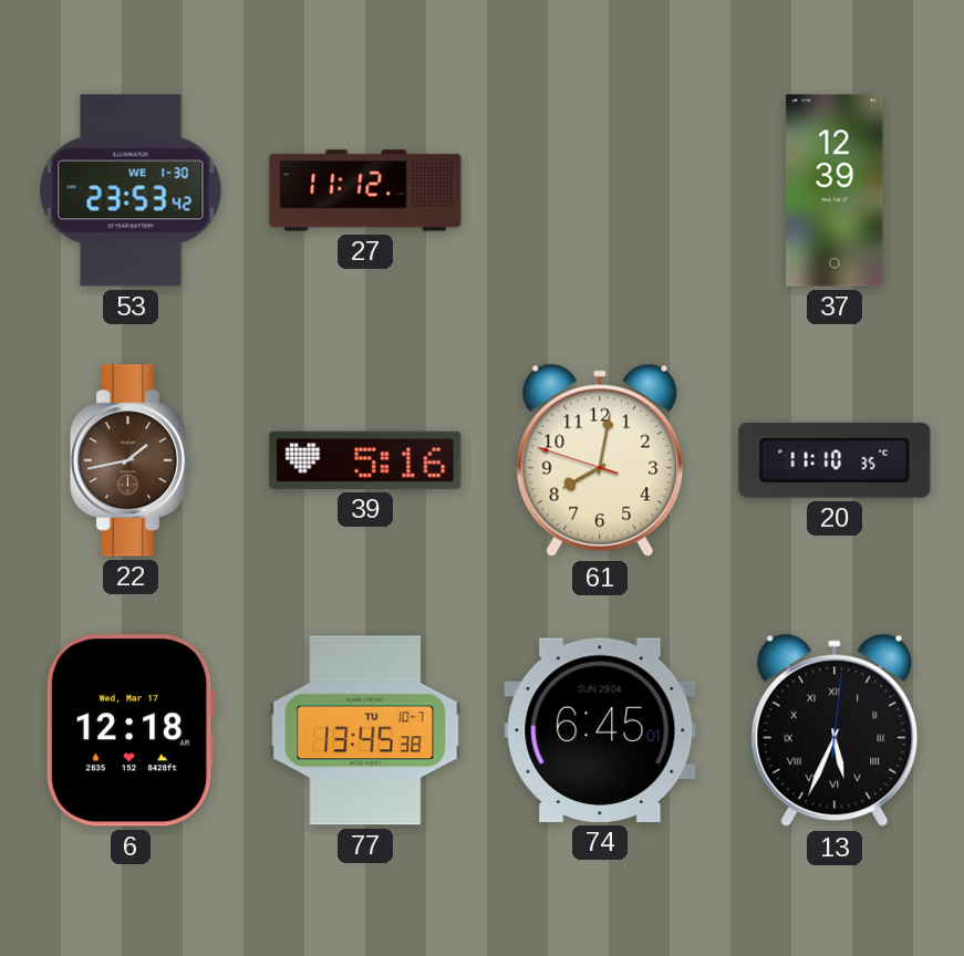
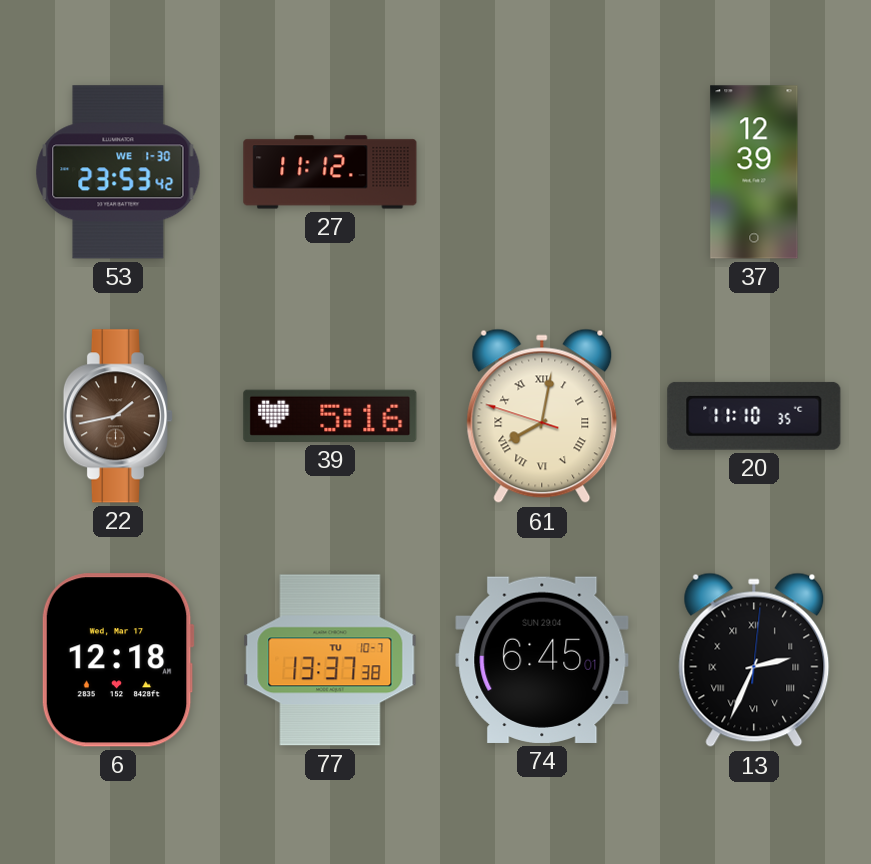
61 numerals: Arabic -> Roman (542, 416)
77: 13:45 -> 13:37 (330, 660)
13: 5:34 -> 2:34 (754, 660)
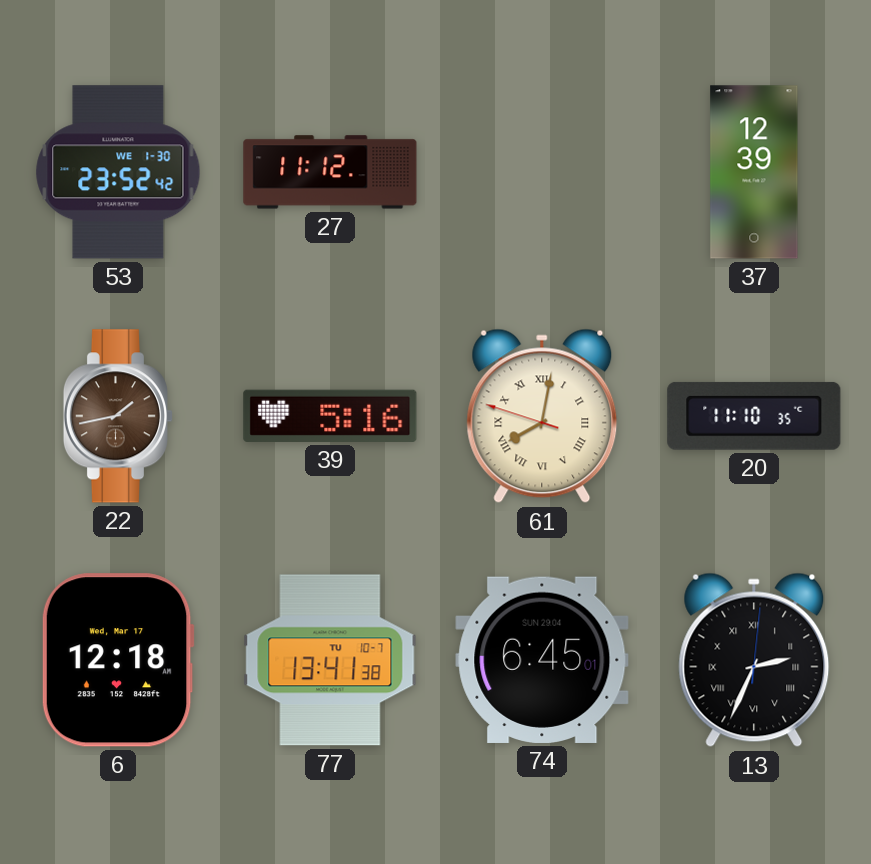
53: 23:53 -> 23:52 (118, 172)
77: 13:37 -> 13:41 (330, 660)
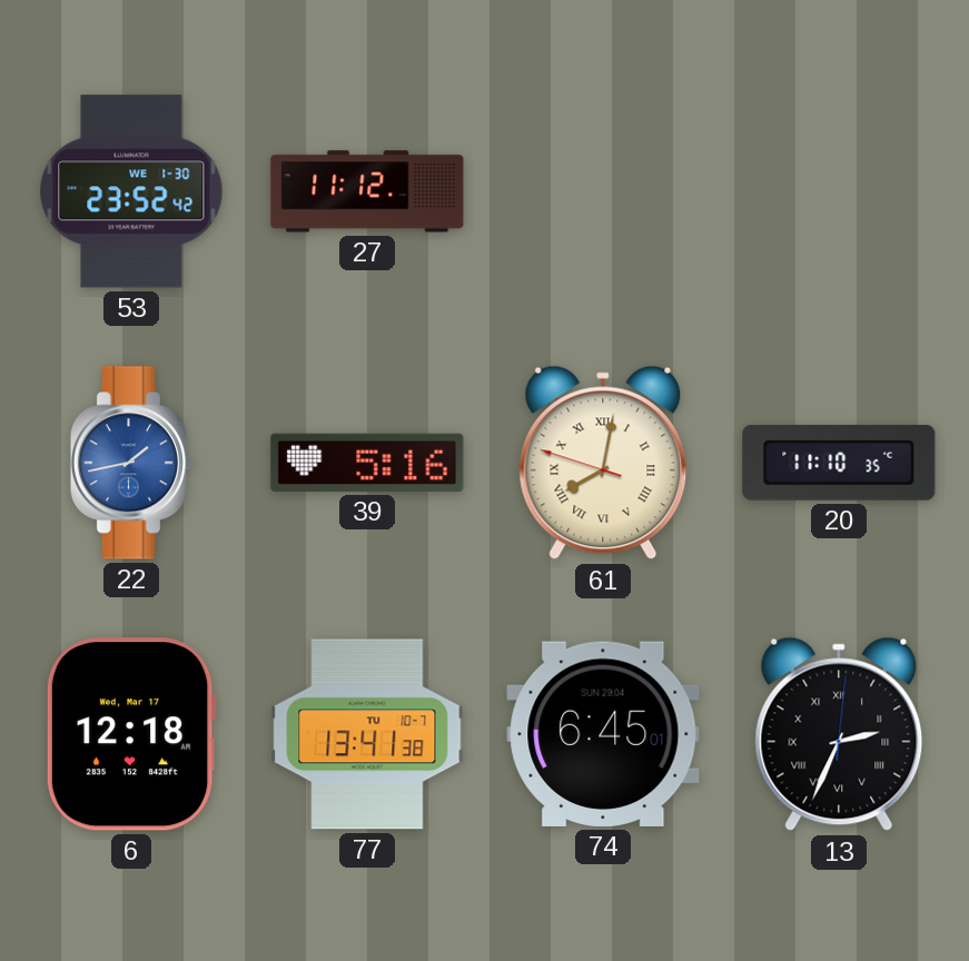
37: 12:39 -> none (754, 172)
22 dial: brown -> blue (131, 463)
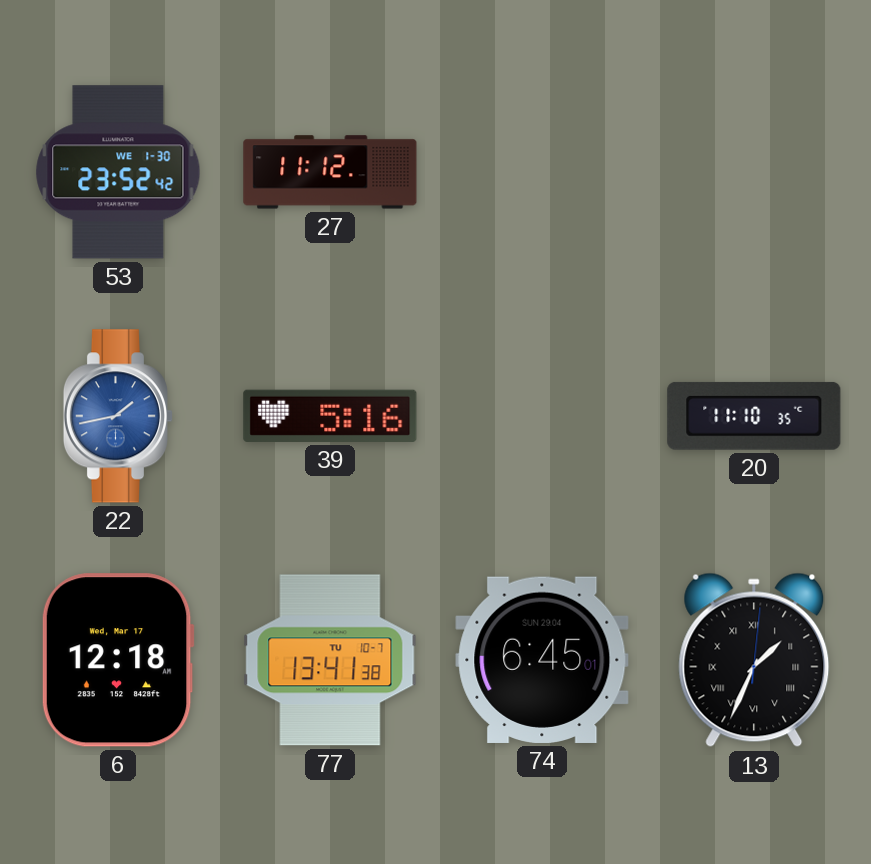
61: 8:01 -> none (603, 463)
13: 2:34 -> 1:34 (754, 660)
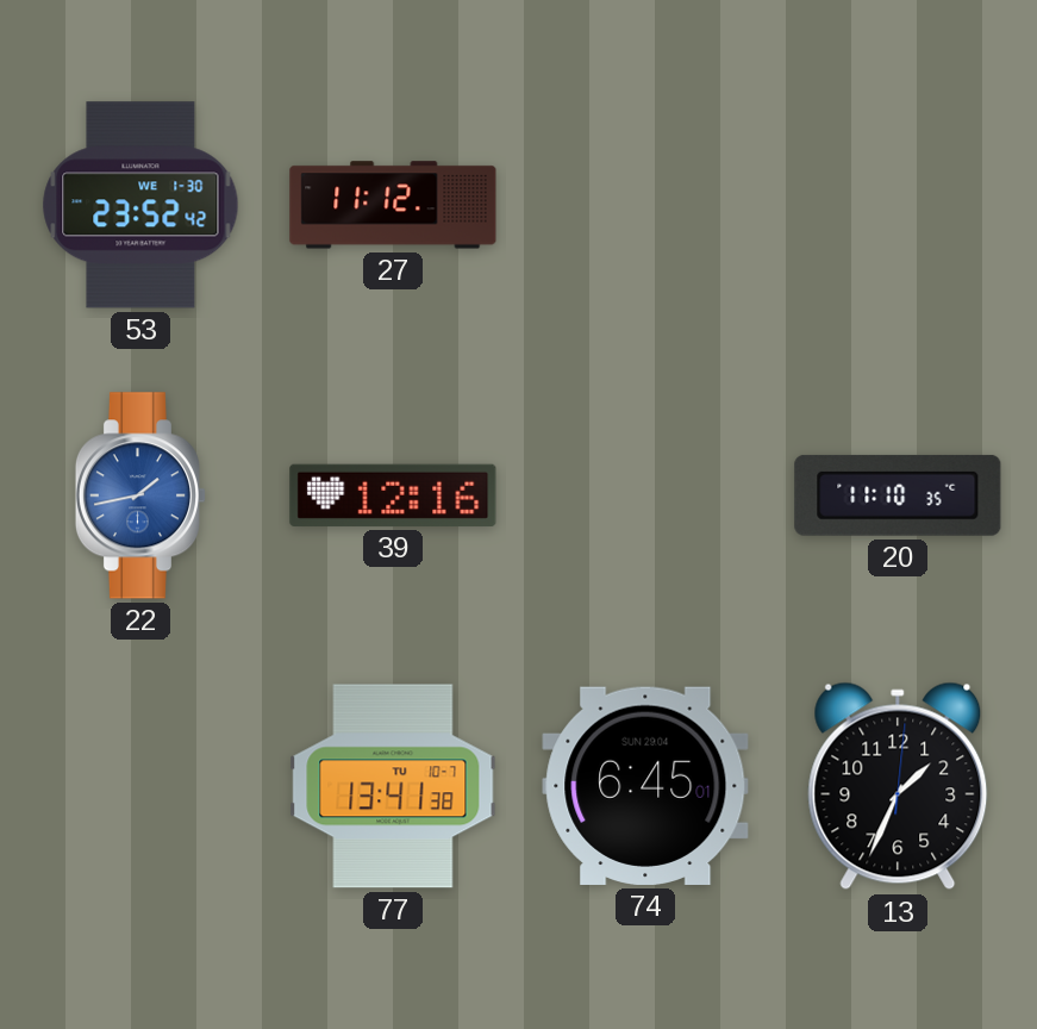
39: 5:16 -> 12:16 (393, 495)
6: 12:18 -> none (118, 660)
13 numerals: Roman -> Arabic (898, 786)
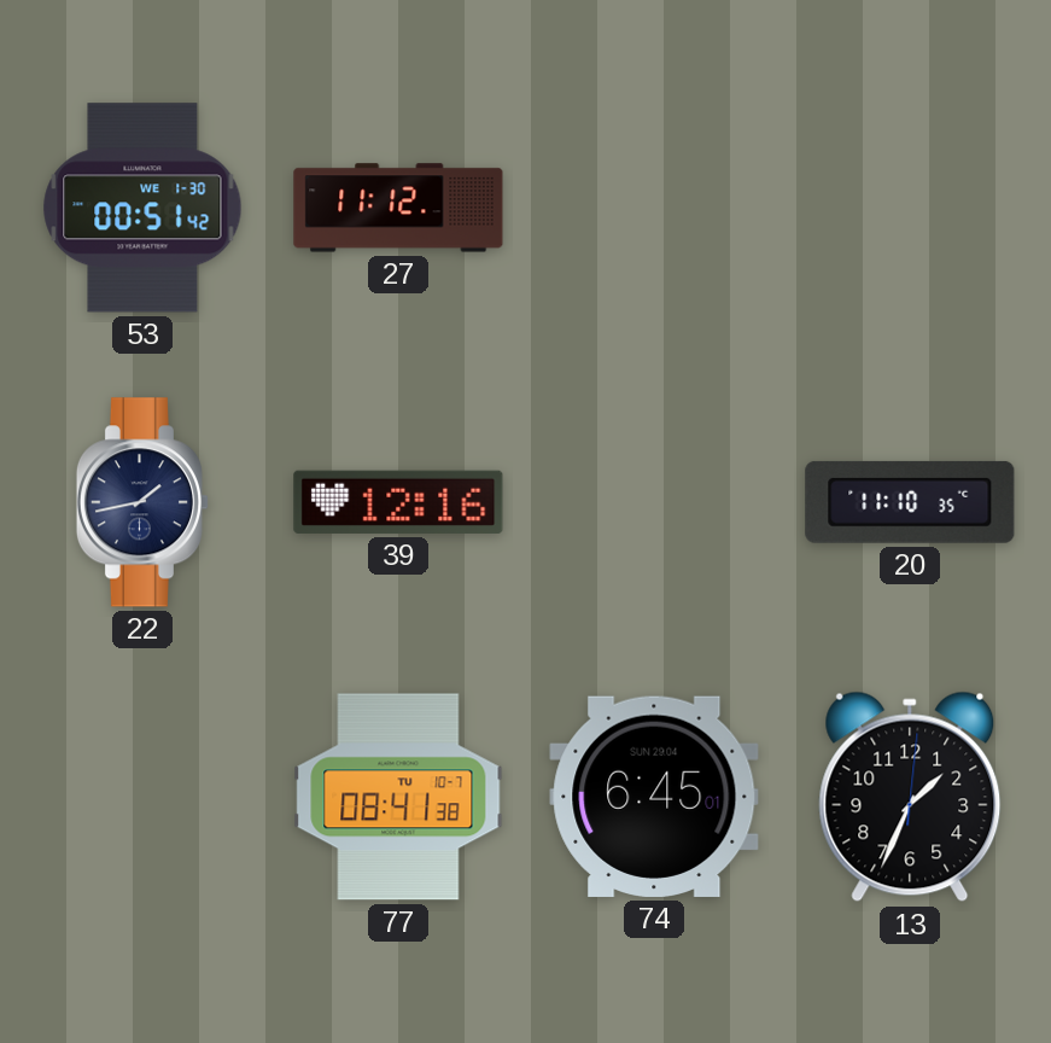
53: 23:52 -> 00:51 (142, 208)
22 dial: blue -> navy (142, 502)
77: 13:41 -> 08:41 (398, 797)
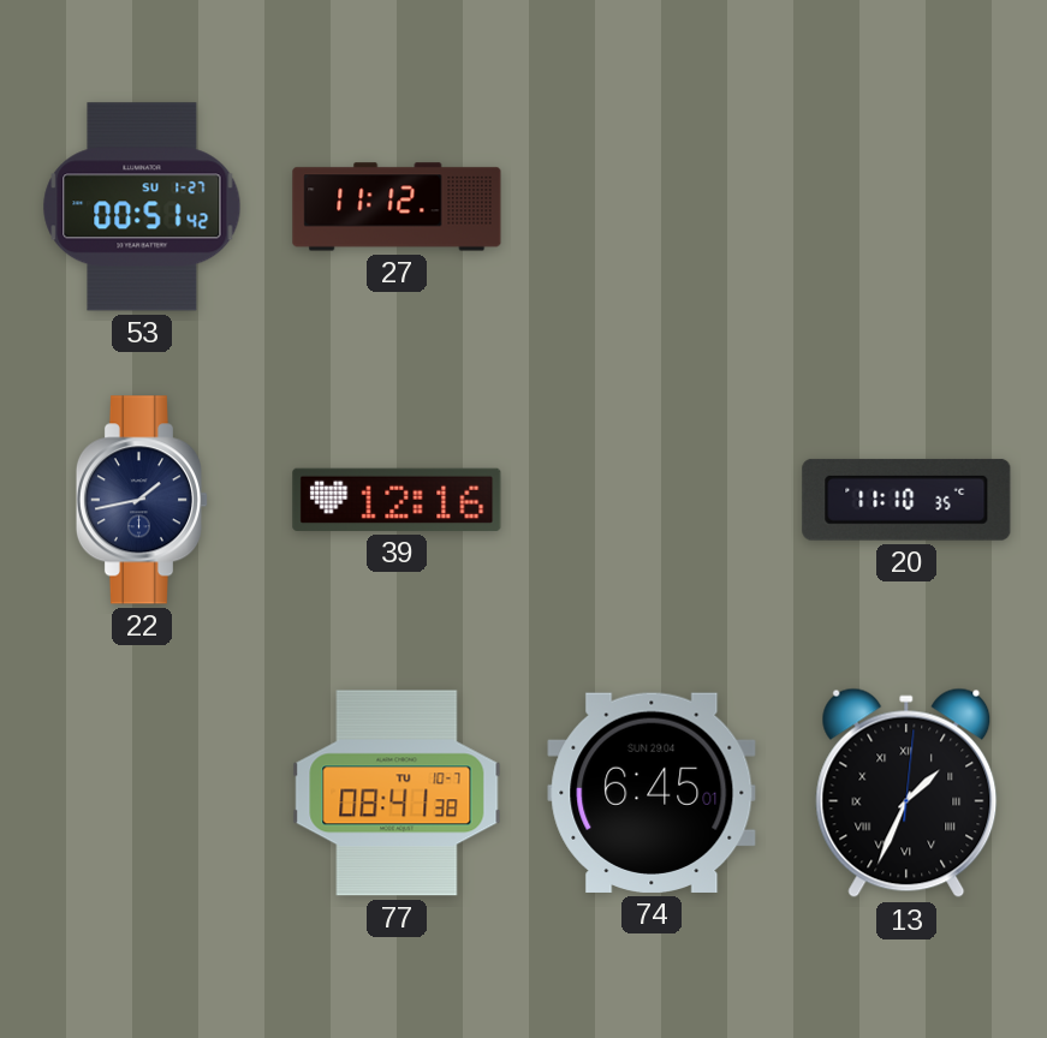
53 date: WE 1-30 -> SU 1-27 (142, 207)
13 numerals: Arabic -> Roman (906, 793)
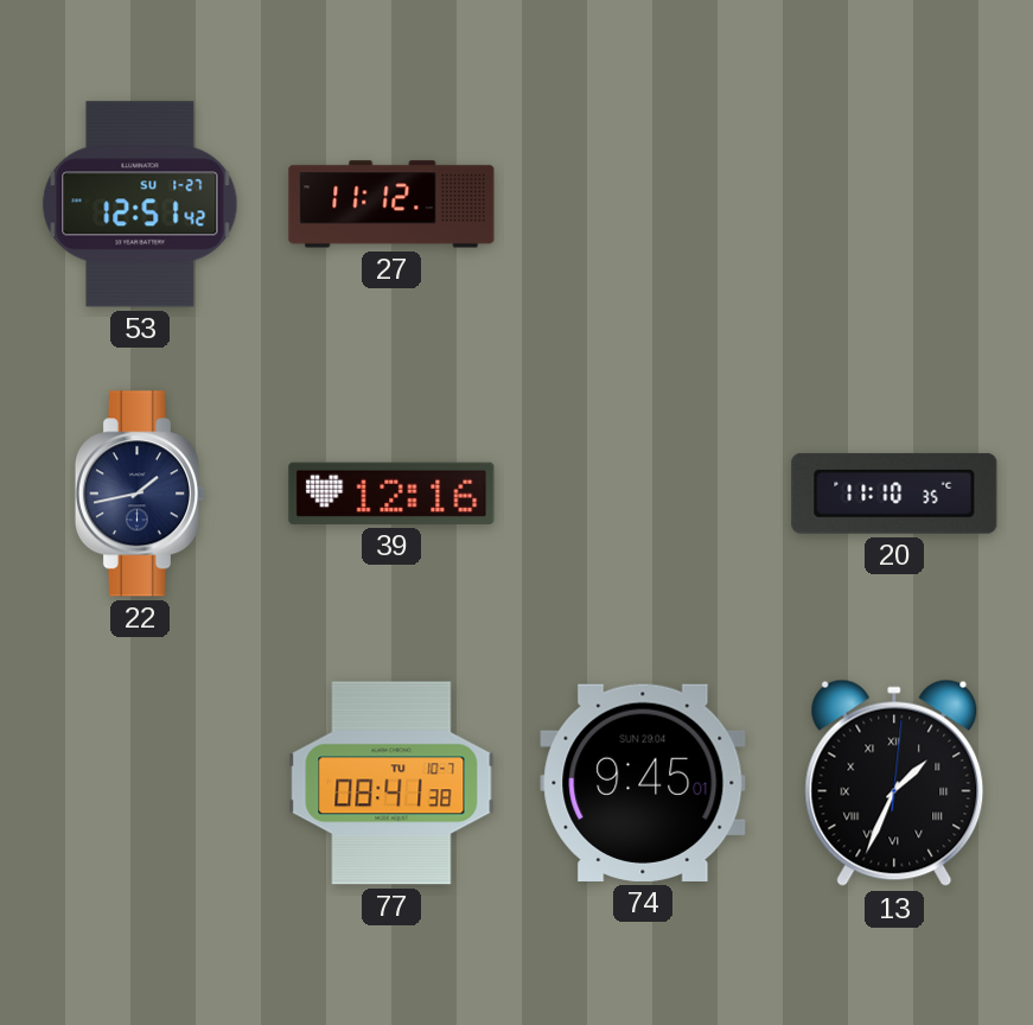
53: 00:51 -> 12:51 (140, 204)
74: 6:45 -> 9:45 (643, 783)
